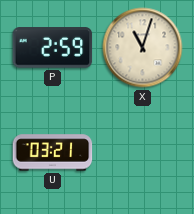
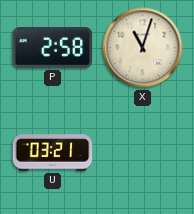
P: 2:59 -> 2:58 (53, 48)
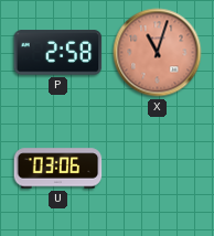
X dial: cream -> salmon (158, 53)
U: 03:21 -> 03:06 (58, 169)
